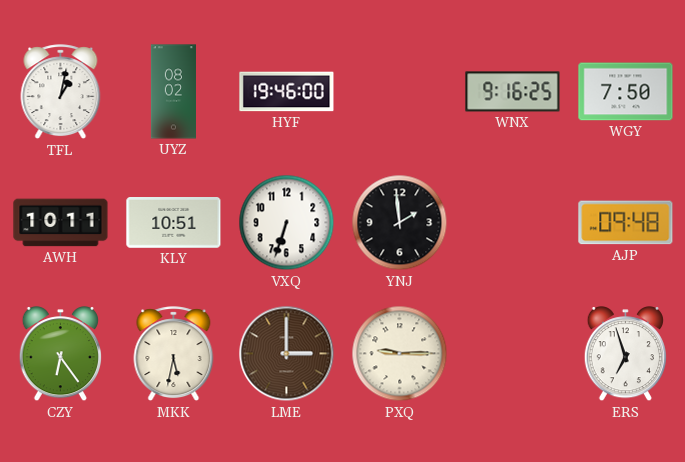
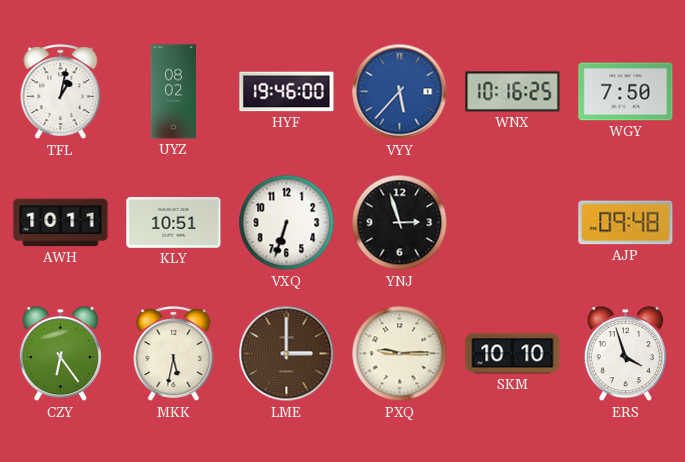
VYY: none -> 5:37 (400, 92)
WNX: 9:16 -> 10:16 (513, 92)
YNJ: 1:59 -> 2:57 (400, 223)
SKM: none -> 10:10 (513, 354)
ERS: 6:57 -> 3:57 (625, 354)
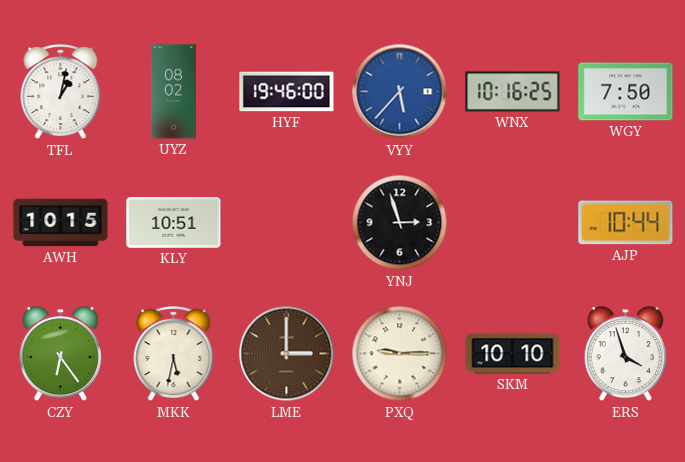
AWH: 10:11 -> 10:15 (61, 223)
VXQ: 6:33 -> none (287, 223)
AJP: 09:48 -> 10:44 (626, 223)
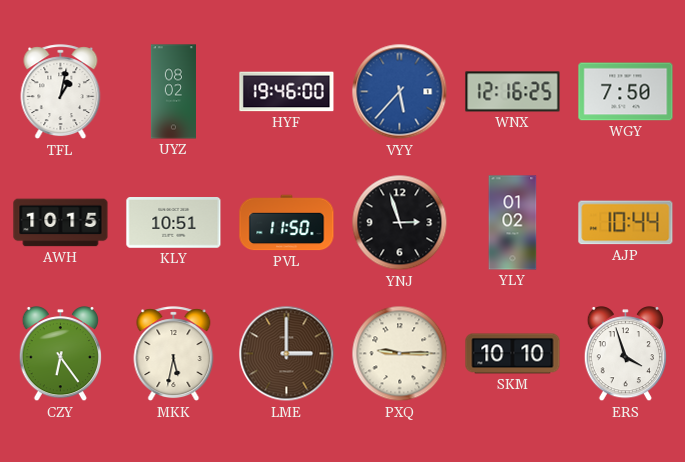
WNX: 10:16 -> 12:16 (513, 92)
PVL: none -> 11:50 (287, 223)
YLY: none -> 01:02 (513, 223)
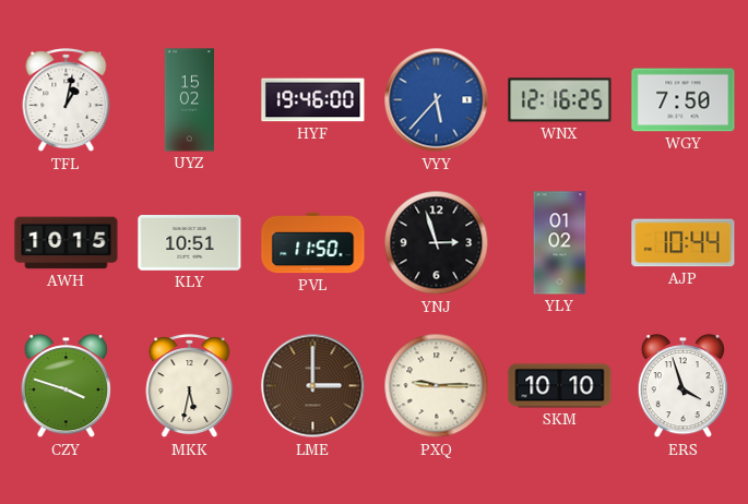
UYZ: 08:02 -> 15:02 (189, 100)
CZY: 6:24 -> 3:48 (66, 386)
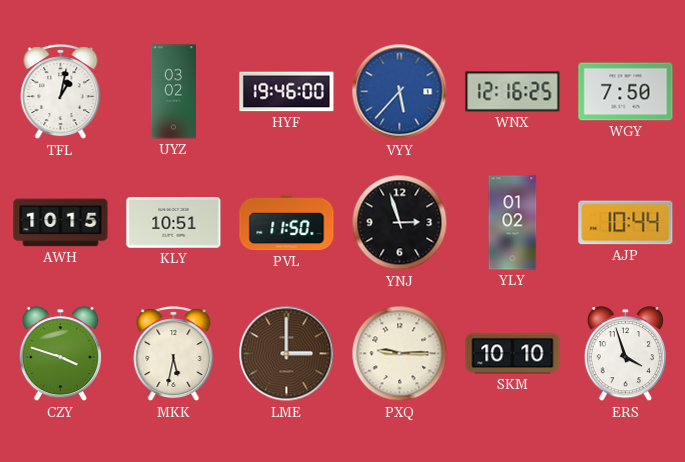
UYZ: 15:02 -> 03:02 (173, 92)
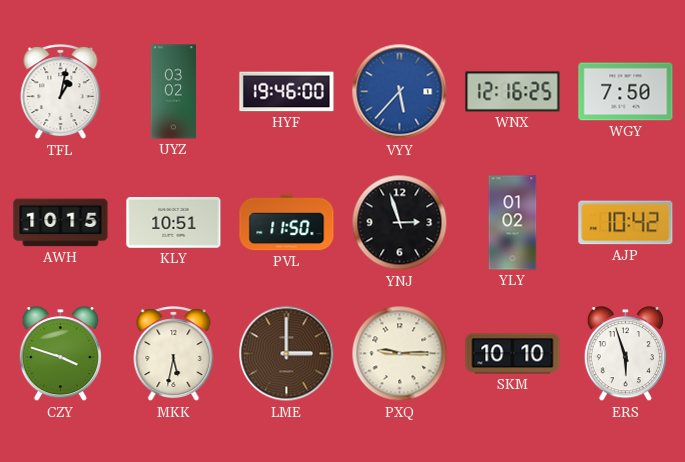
AJP: 10:44 -> 10:42 (626, 223)
ERS: 3:57 -> 5:57 (625, 354)
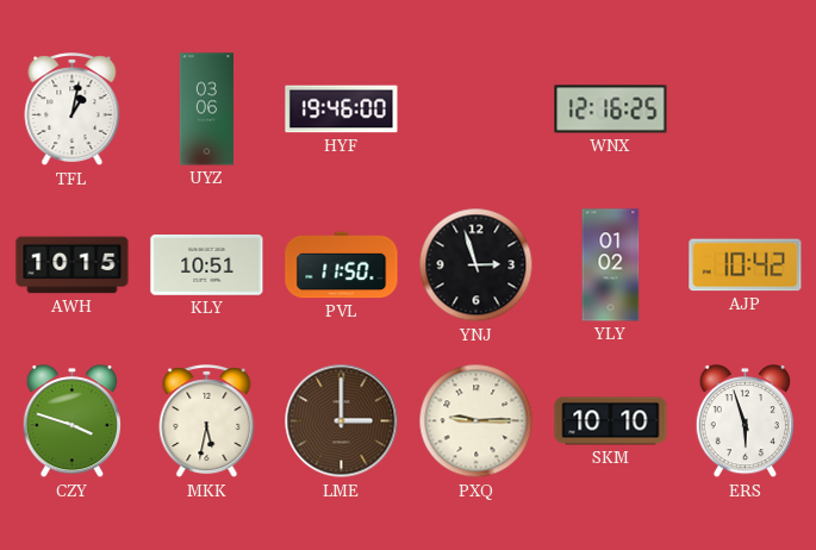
UYZ: 03:02 -> 03:06 (206, 110)
VYY: 5:37 -> none (400, 92)
WGY: 7:50 -> none (626, 92)
